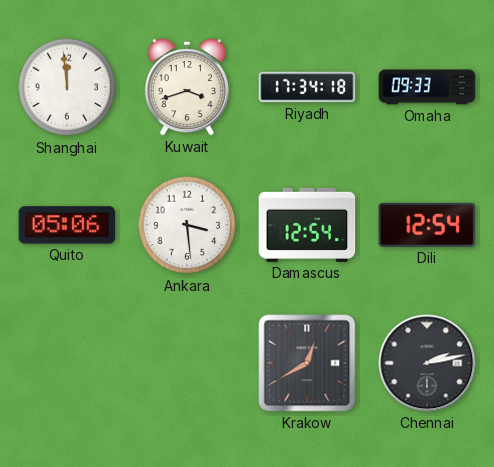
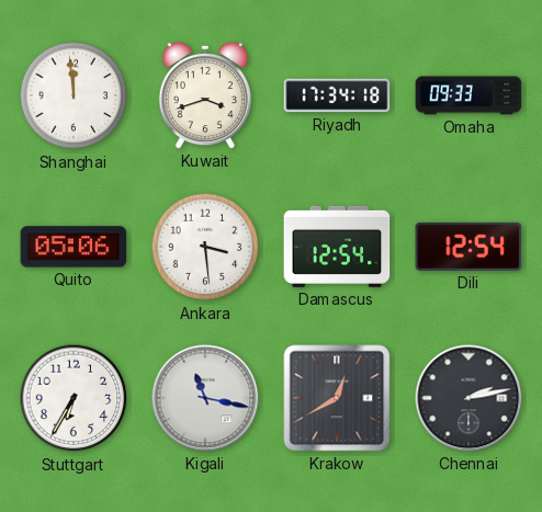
Stuttgart: none -> 6:35 (74, 398)
Kigali: none -> 11:17 (205, 398)
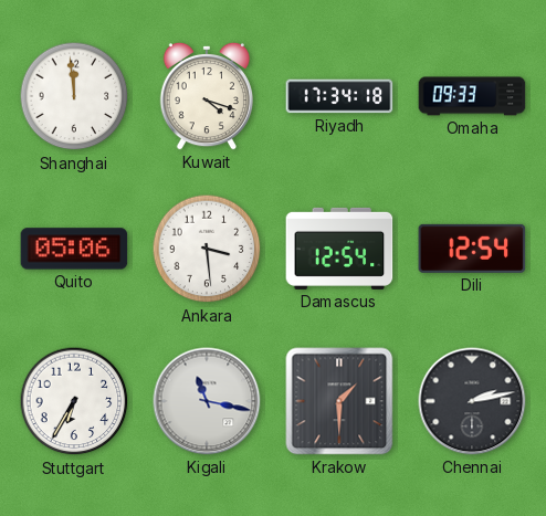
Kuwait: 3:42 -> 4:18 (206, 96)
Krakow: 12:40 -> 1:30 (339, 401)
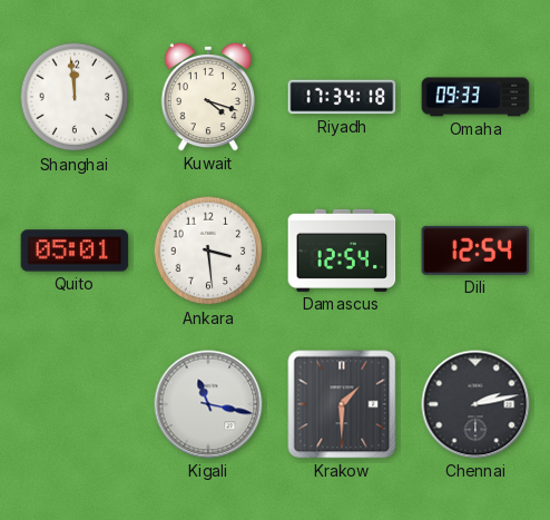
Quito: 05:06 -> 05:01 (75, 251)
Stuttgart: 6:35 -> none (74, 401)
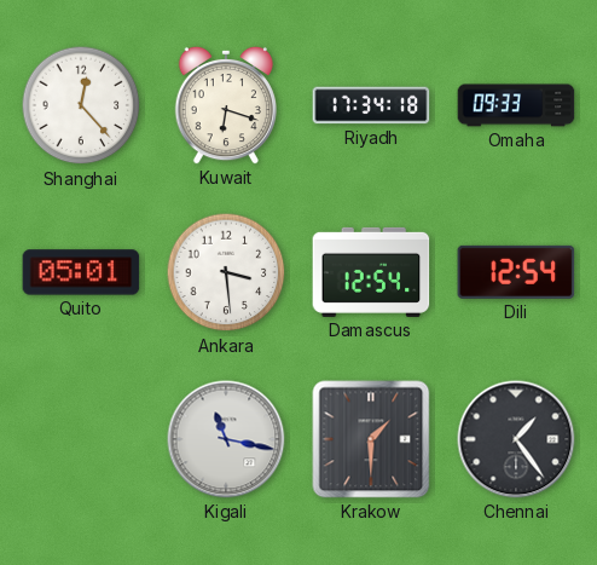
Shanghai: 11:59 -> 12:23 (81, 105)
Kuwait: 4:18 -> 6:18 (225, 105)
Chennai: 2:13 -> 1:24 (516, 439)
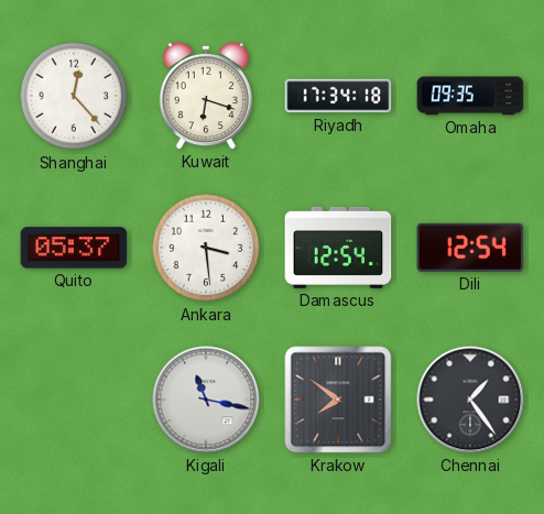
Omaha: 09:33 -> 09:35 (470, 96)
Quito: 05:01 -> 05:37 (74, 248)
Krakow: 1:30 -> 7:51 (338, 400)
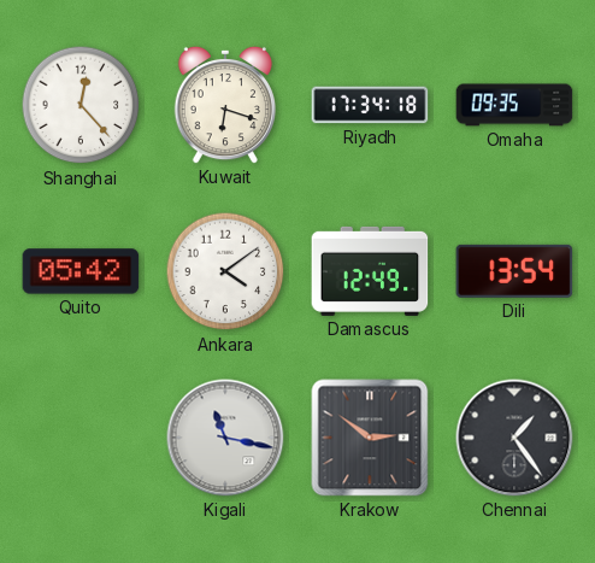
Quito: 05:37 -> 05:42 (81, 271)
Ankara: 3:29 -> 4:09 (225, 271)
Damascus: 12:54 -> 12:49 (370, 271)
Dili: 12:54 -> 13:54 (514, 271)
Krakow: 7:51 -> 2:51 (370, 438)
